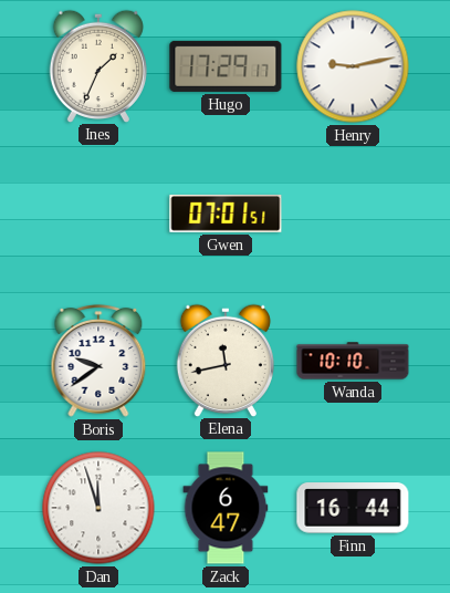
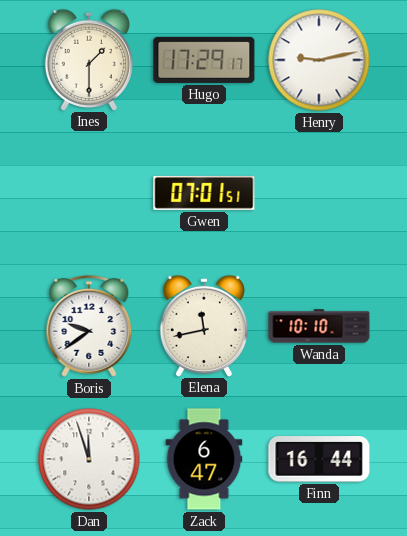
Ines: 1:34 -> 1:30 (89, 59)
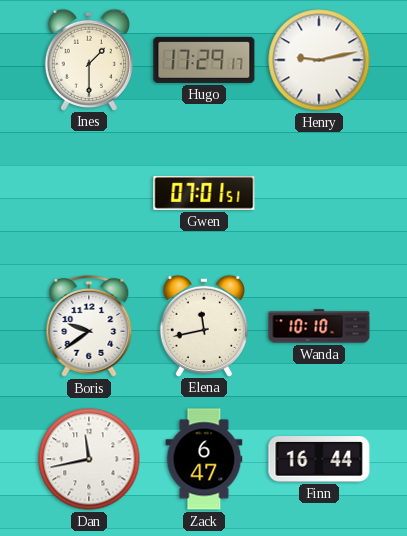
Dan: 11:57 -> 11:43 (89, 459)
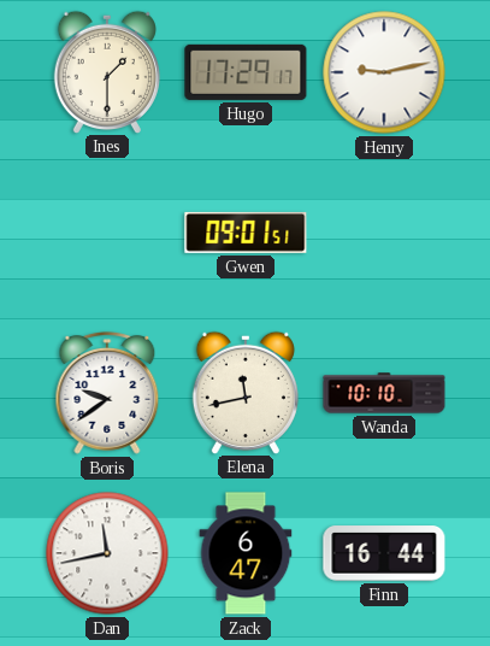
Gwen: 07:01 -> 09:01 (246, 233)
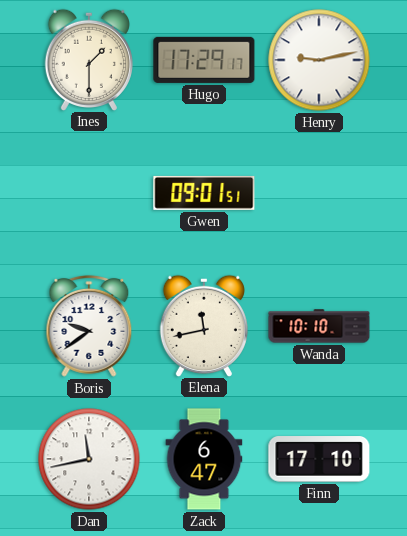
Finn: 16:44 -> 17:10 (319, 459)
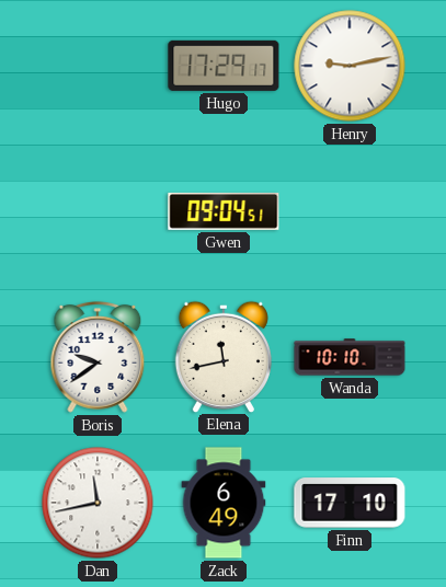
Ines: 1:30 -> none (89, 59)
Gwen: 09:01 -> 09:04 (224, 211)
Zack: 6:47 -> 6:49 (224, 503)
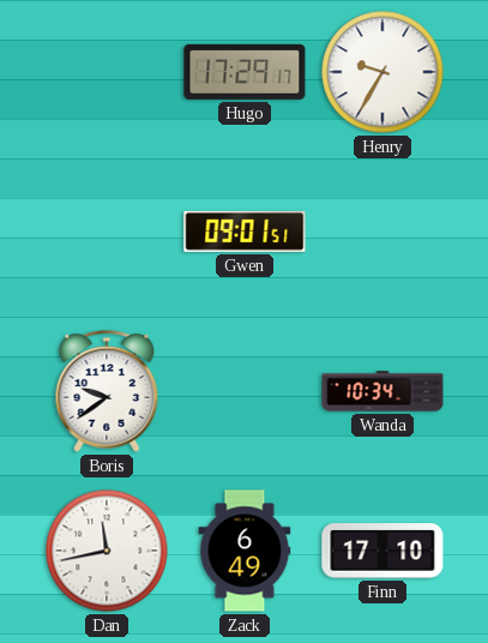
Henry: 9:13 -> 9:35 (382, 72)
Gwen: 09:04 -> 09:01 (245, 232)
Elena: 11:43 -> none (224, 356)
Wanda: 10:10 -> 10:34 (382, 391)
